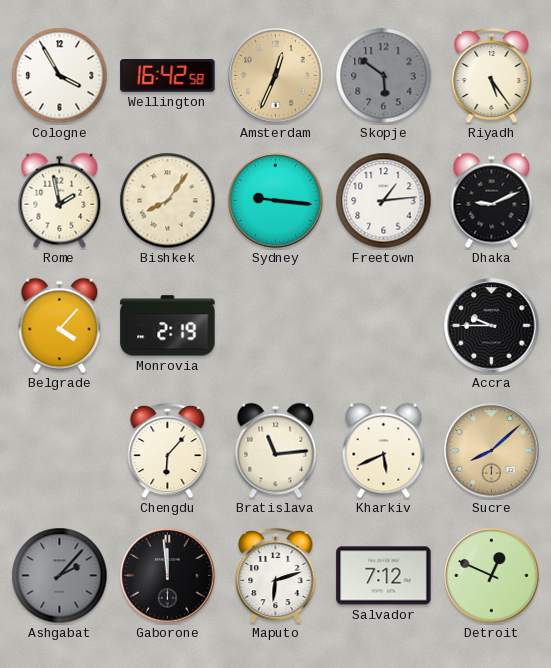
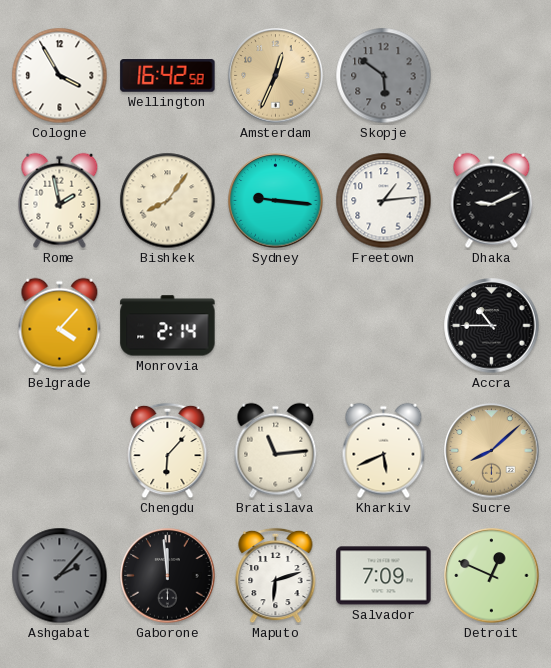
Riyadh: 5:24 -> none (492, 76)
Monrovia: 2:19 -> 2:14 (168, 326)
Accra: 9:45 -> 10:45 (492, 326)
Salvador: 7:12 -> 7:09 (384, 576)
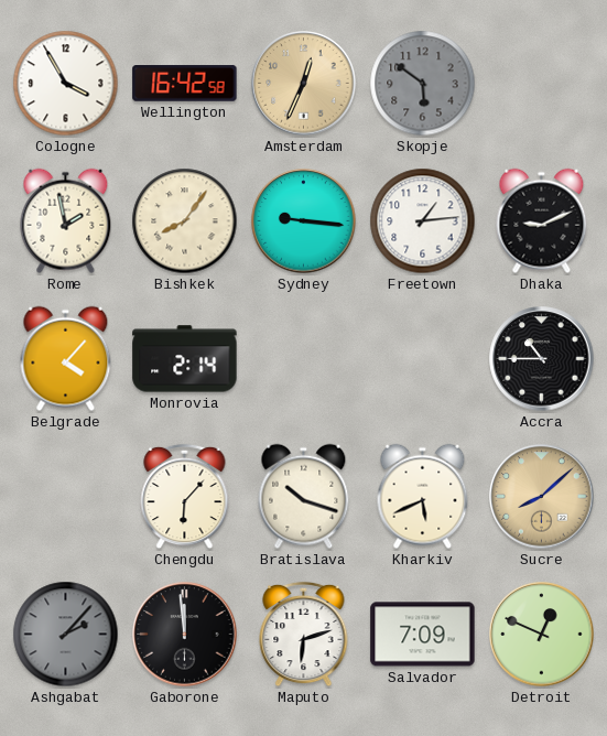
Bratislava: 11:14 -> 10:18 (304, 497)
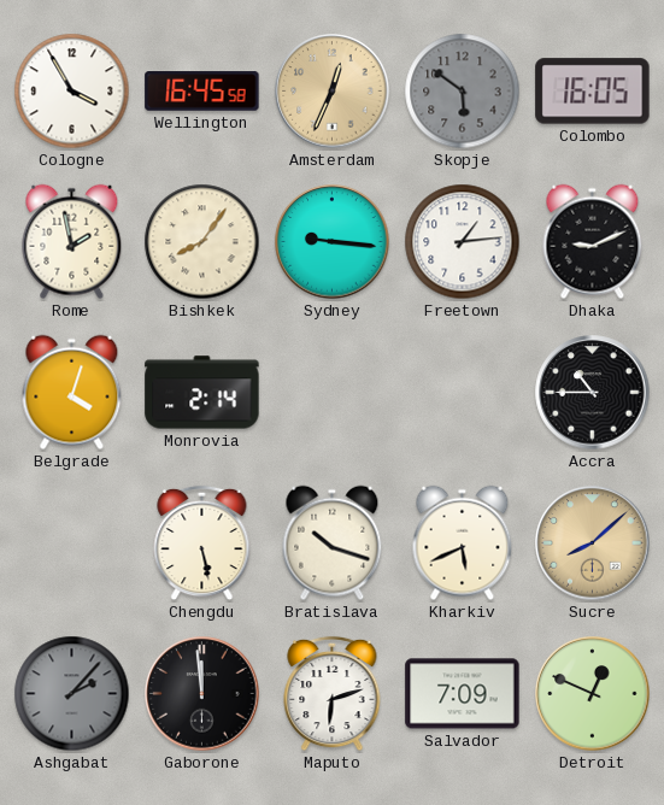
Wellington: 16:42 -> 16:45 (202, 92)
Colombo: none -> 16:05 (593, 92)
Belgrade: 4:07 -> 4:03 (72, 393)
Chengdu: 6:07 -> 5:28 (202, 543)
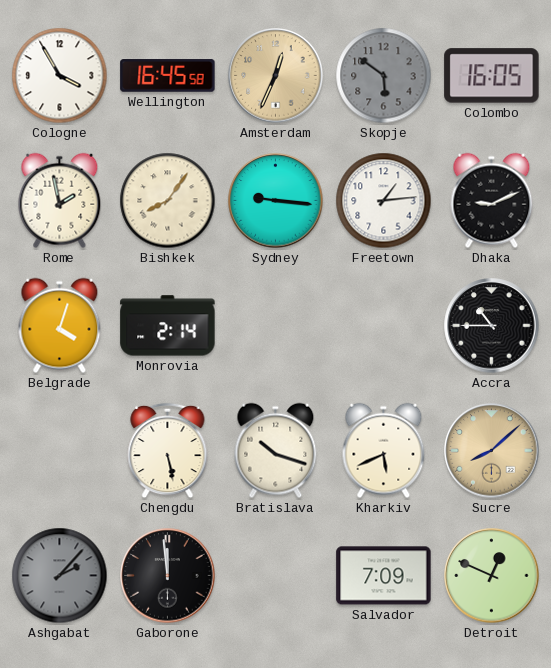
Maputo: 6:12 -> none (333, 694)
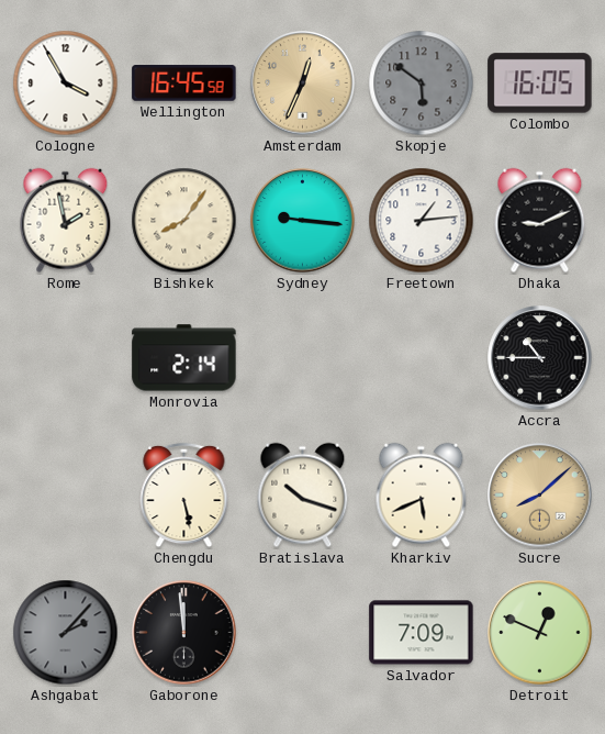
Belgrade: 4:03 -> none (60, 326)
